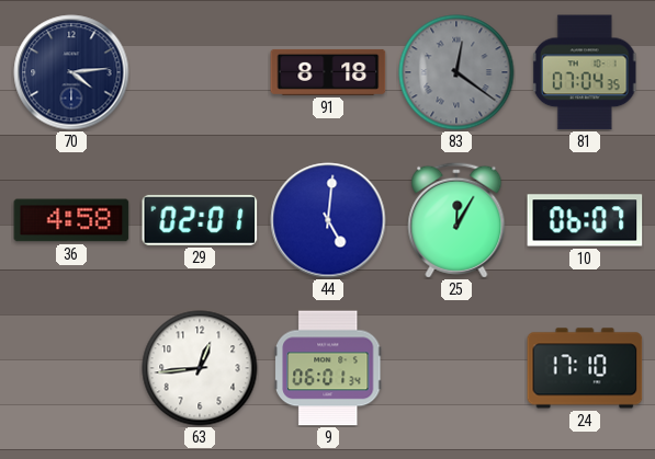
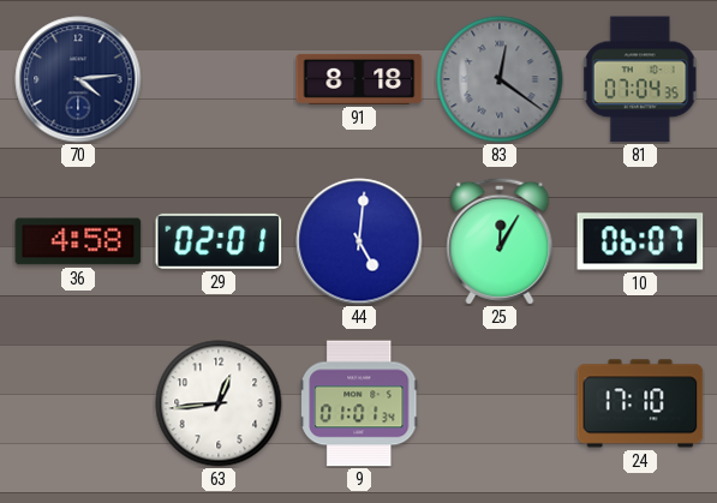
9: 06:01 -> 01:01 (359, 403)
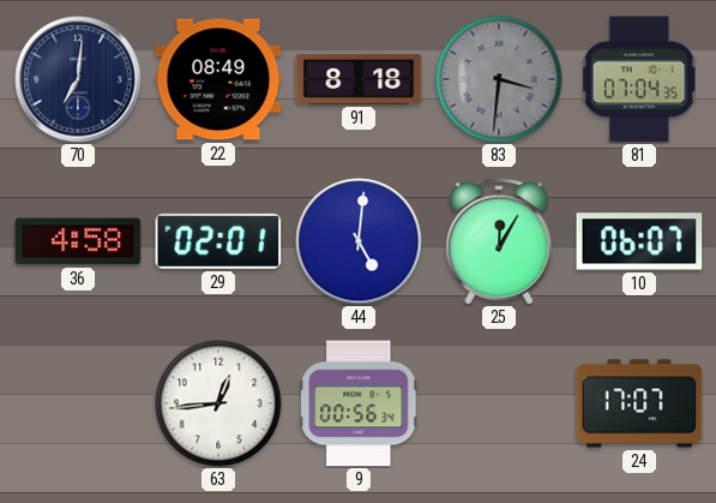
70: 4:14 -> 7:01 (78, 79)
22: none -> 08:49 (218, 79)
83: 12:21 -> 3:31 (499, 79)
9: 01:01 -> 00:56 (359, 403)
24: 17:10 -> 17:07 (639, 403)
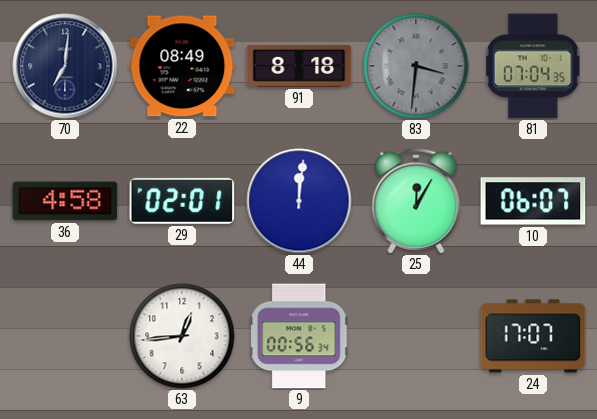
44: 5:01 -> 12:01 (299, 201)
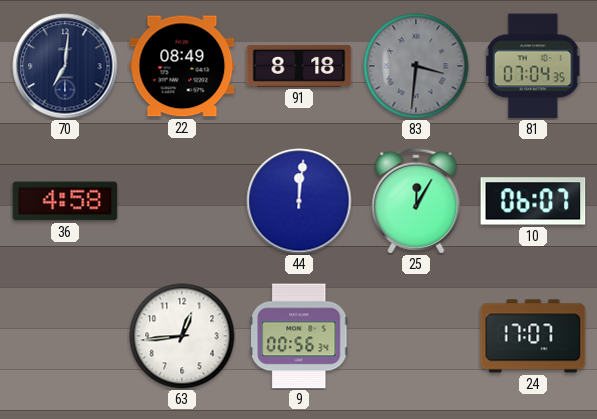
29: 02:01 -> none (182, 201)
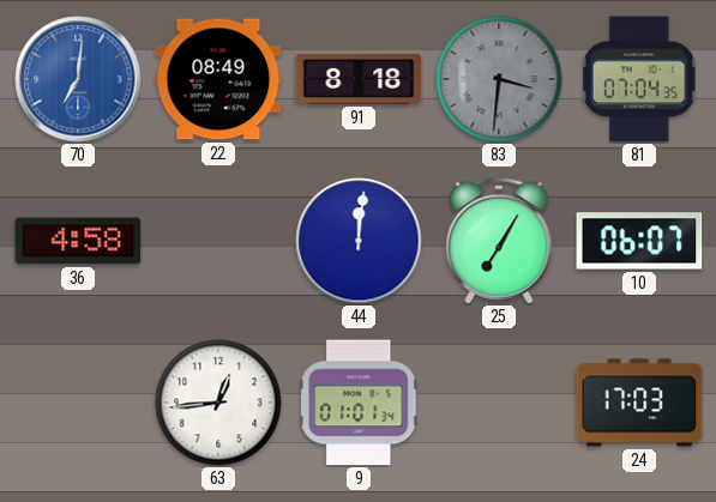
70 dial: navy -> blue (78, 79)
25: 12:05 -> 7:05 (499, 241)
9: 00:56 -> 01:01 (359, 403)
24: 17:07 -> 17:03 (639, 403)
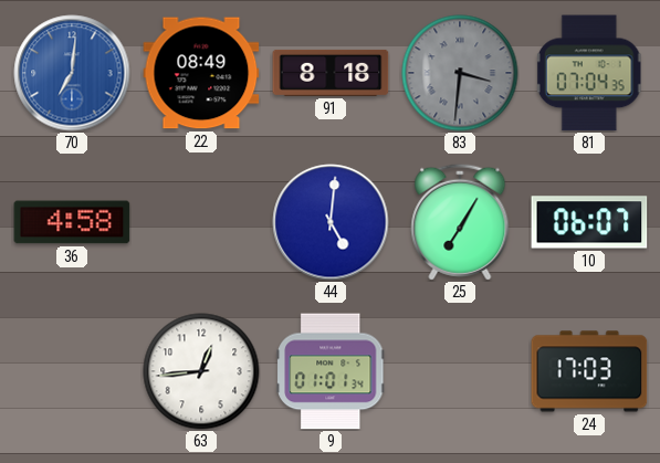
44: 12:01 -> 5:01 (331, 222)
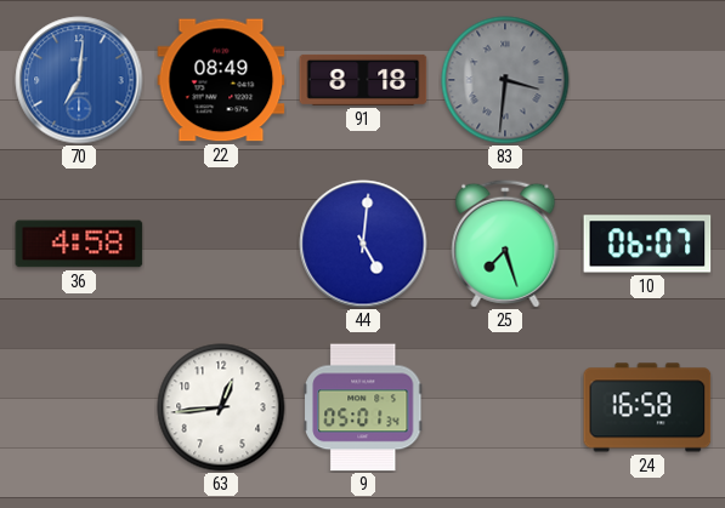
81: 07:04 -> none (589, 73)
25: 7:05 -> 7:27 (505, 244)
9: 01:01 -> 05:01 (363, 407)
24: 17:03 -> 16:58 (647, 407)
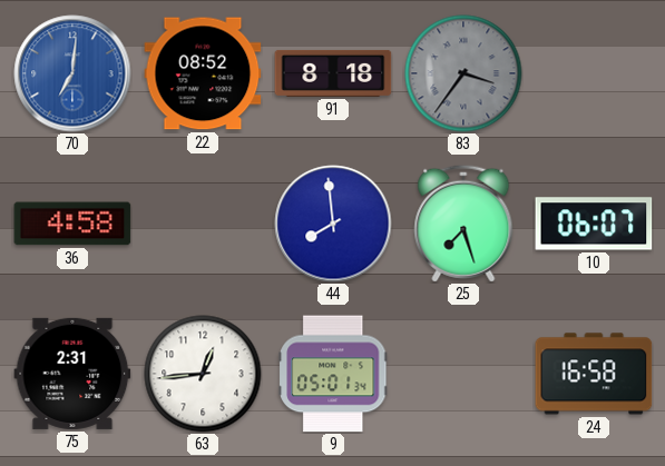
22: 08:49 -> 08:52 (203, 73)
83: 3:31 -> 3:36 (463, 73)
44: 5:01 -> 7:59 (333, 224)
75: none -> 2:31 (72, 374)
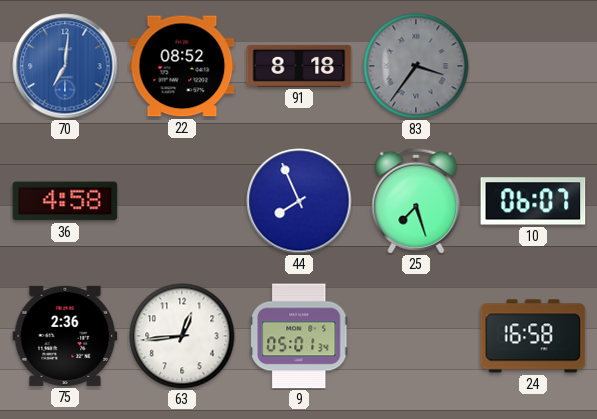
44: 7:59 -> 7:56 (299, 201)
75: 2:31 -> 2:36 (65, 336)
